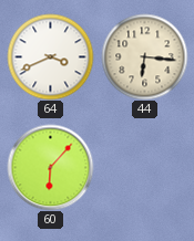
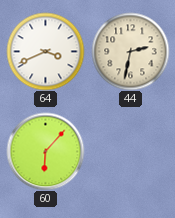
44: 6:16 -> 2:32 (130, 51)
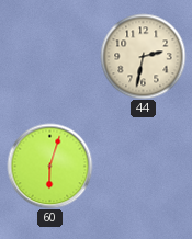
64: 3:41 -> none (45, 51)
60: 6:07 -> 6:03 (49, 166)
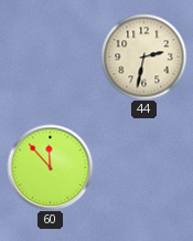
60: 6:03 -> 11:53 (50, 167)
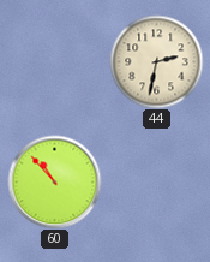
60: 11:53 -> 10:53 (54, 181)
